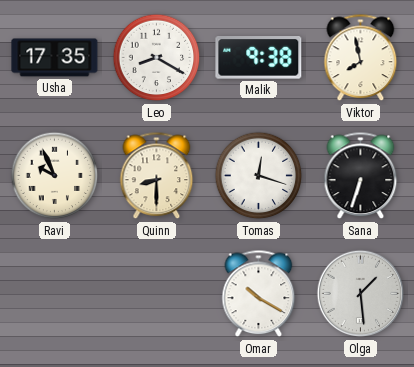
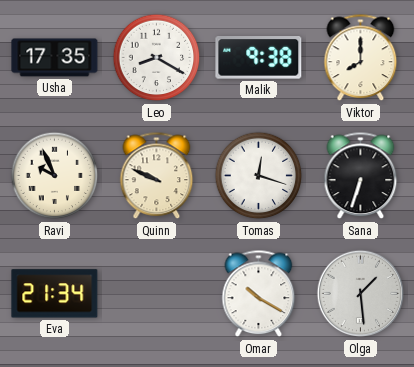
Viktor: 7:58 -> 8:00 (361, 58)
Quinn: 8:30 -> 9:49 (157, 176)
Eva: none -> 21:34 (55, 294)
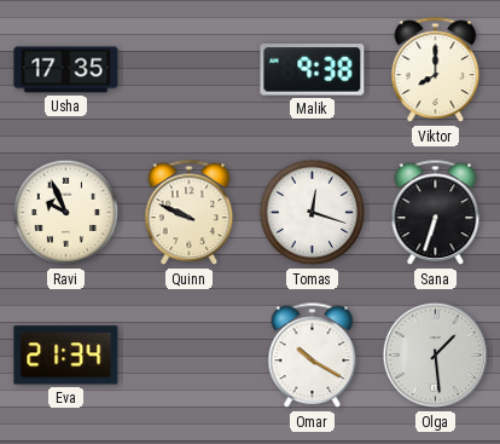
Leo: 8:20 -> none (157, 58)
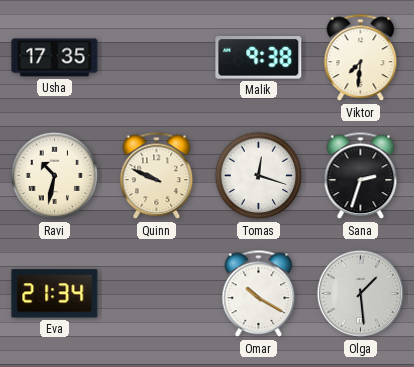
Viktor: 8:00 -> 7:31 (361, 58)
Ravi: 9:56 -> 10:32 (55, 176)
Sana: 6:33 -> 2:33 (361, 176)
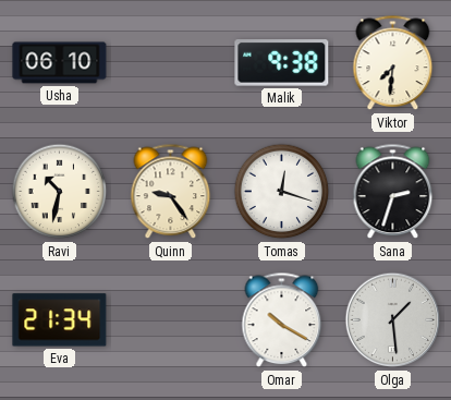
Usha: 17:35 -> 06:10 (60, 63)
Quinn: 9:49 -> 9:24 (171, 192)
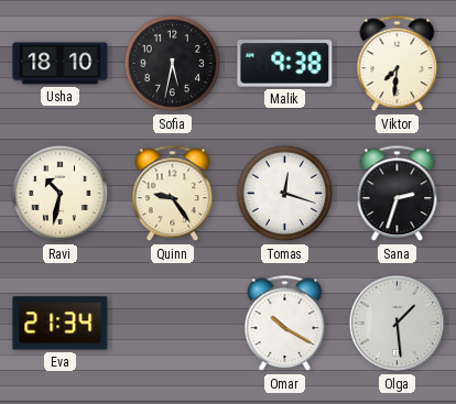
Usha: 06:10 -> 18:10 (61, 64)
Sofia: none -> 5:32 (173, 64)
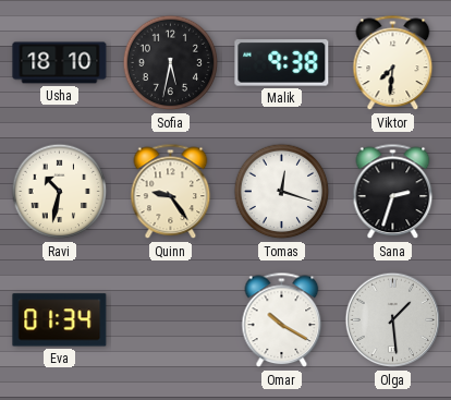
Eva: 21:34 -> 01:34 (60, 320)
